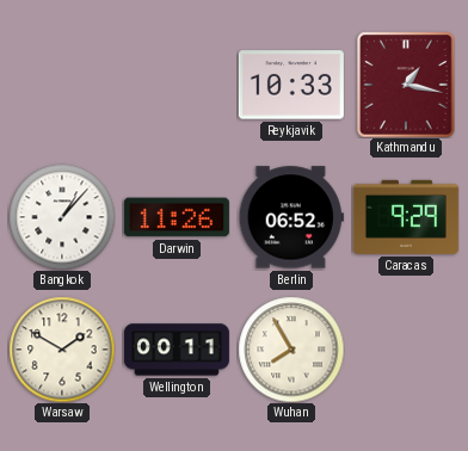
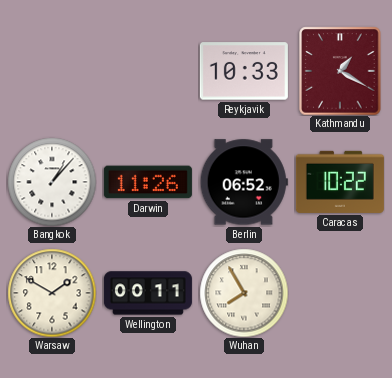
Kathmandu: 1:17 -> 1:20 (340, 71)
Caracas: 9:29 -> 10:22 (340, 182)
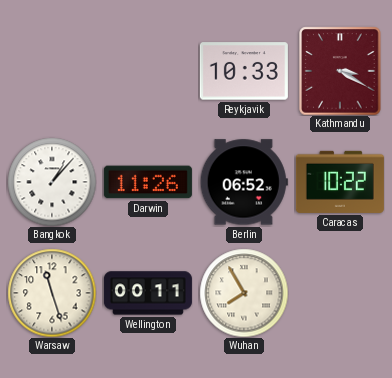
Kathmandu: 1:20 -> 3:20 (340, 71)
Warsaw: 1:50 -> 11:27 (52, 293)
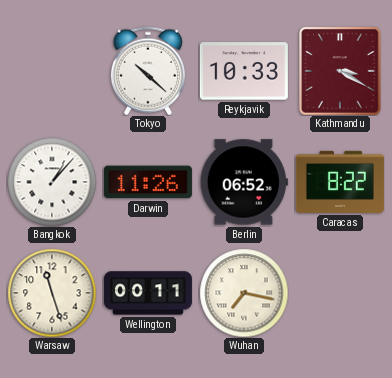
Tokyo: none -> 10:22 (148, 71)
Caracas: 10:22 -> 8:22 (340, 182)
Wuhan: 7:55 -> 7:17 (244, 293)
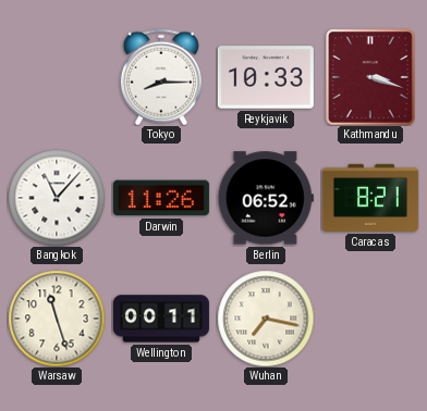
Tokyo: 10:22 -> 8:15 (161, 77)
Kathmandu: 3:20 -> 3:18 (370, 77)
Bangkok: 1:07 -> 11:07 (57, 198)
Caracas: 8:22 -> 8:21 (370, 198)
